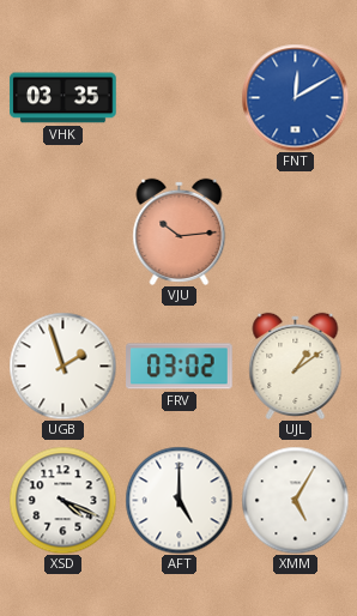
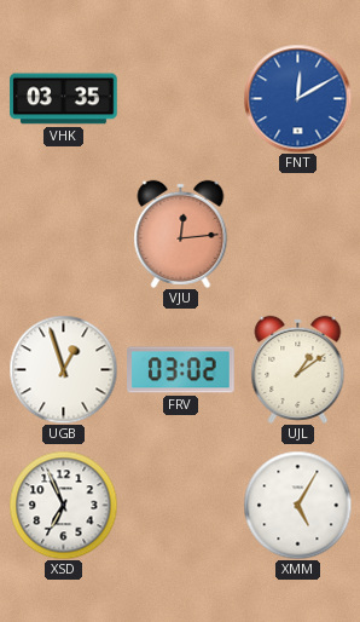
VJU: 10:14 -> 12:14 (181, 234)
UGB: 1:57 -> 12:57 (63, 369)
XSD: 4:19 -> 6:56 (63, 505)
AFT: 5:00 -> none (179, 500)
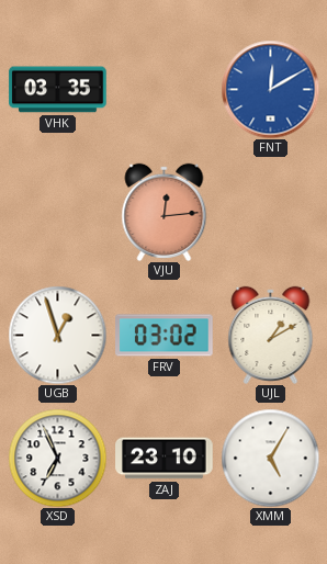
UJL: 1:09 -> 1:10 (271, 335)
ZAJ: none -> 23:10 (165, 459)
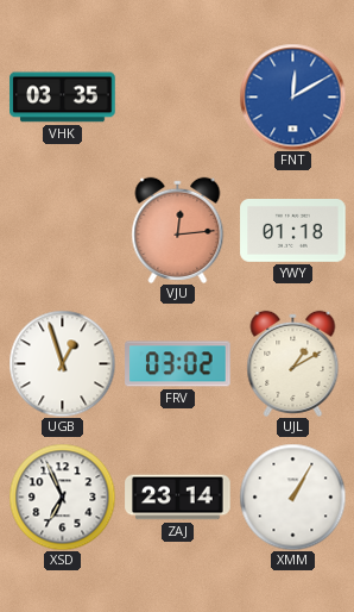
YWY: none -> 01:18 (293, 231)
ZAJ: 23:10 -> 23:14 (178, 498)
XMM: 5:05 -> 1:05 (292, 497)
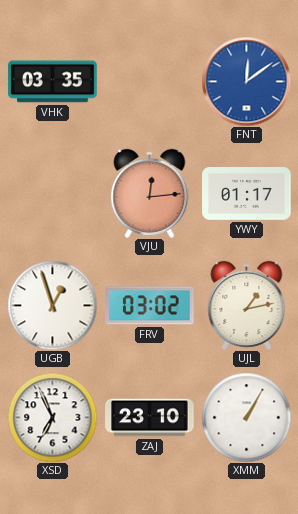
FNT: 12:10 -> 12:09 (246, 81)
YWY: 01:18 -> 01:17 (247, 194)
UJL: 1:10 -> 1:13 (247, 305)
ZAJ: 23:14 -> 23:10 (150, 418)
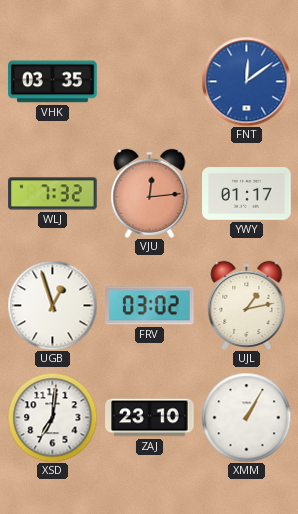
WLJ: none -> 7:32 (53, 194)
XSD: 6:56 -> 7:01 (52, 417)
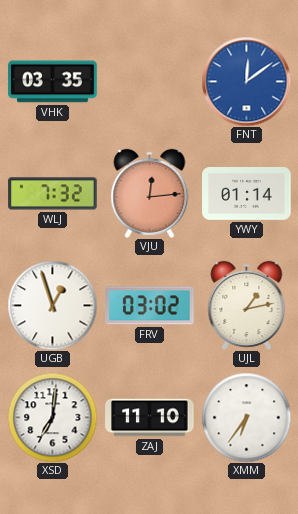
YWY: 01:17 -> 01:14 (247, 194)
ZAJ: 23:10 -> 11:10 (150, 418)
XMM: 1:05 -> 6:36 (246, 417)
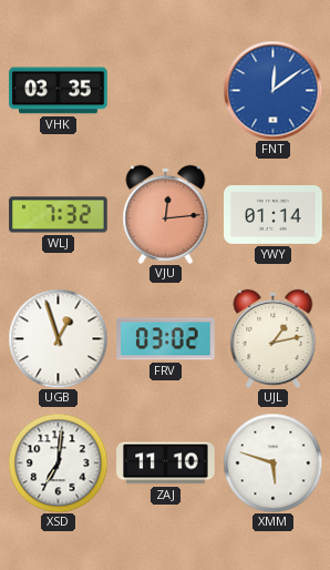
XMM: 6:36 -> 5:48 (272, 462)
